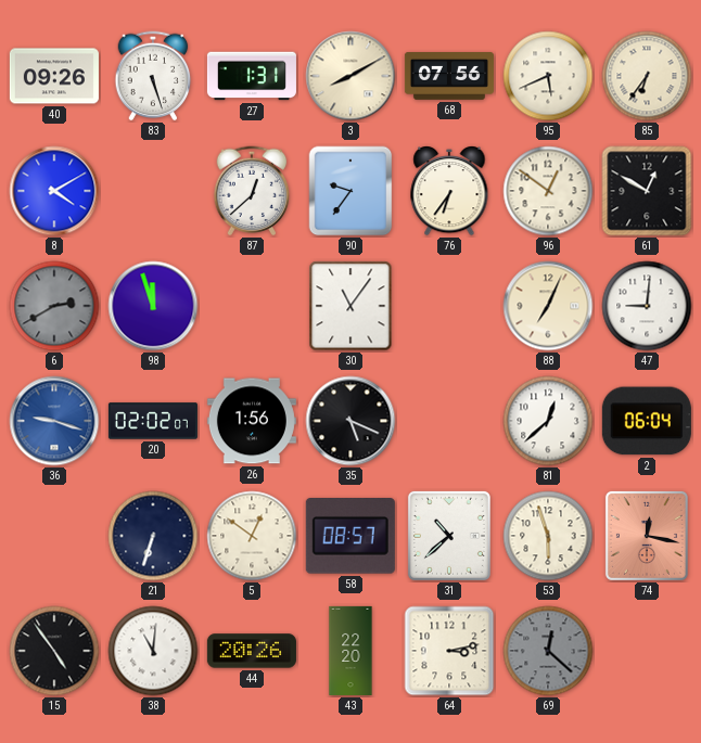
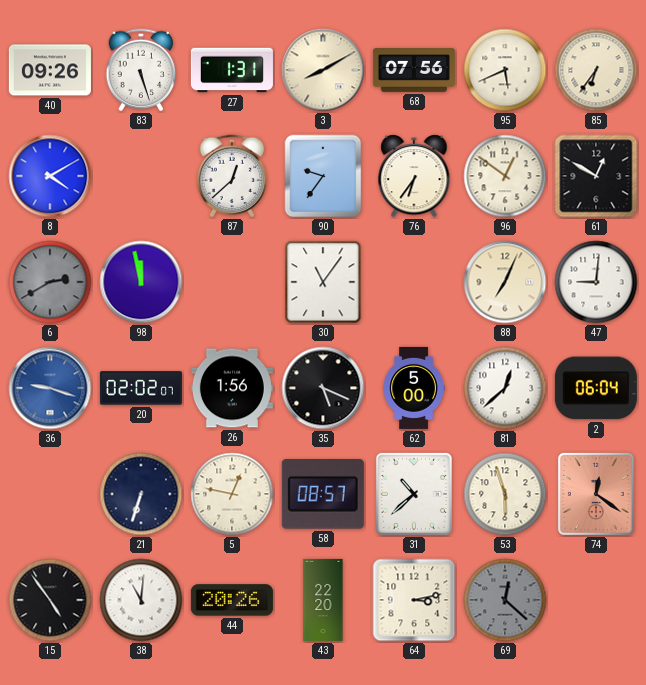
98: 11:57 -> 11:58 (141, 282)
62: none -> 5:00 (414, 388)
5: 12:51 -> 12:47 (232, 494)
74: 12:17 -> 12:21 (596, 494)
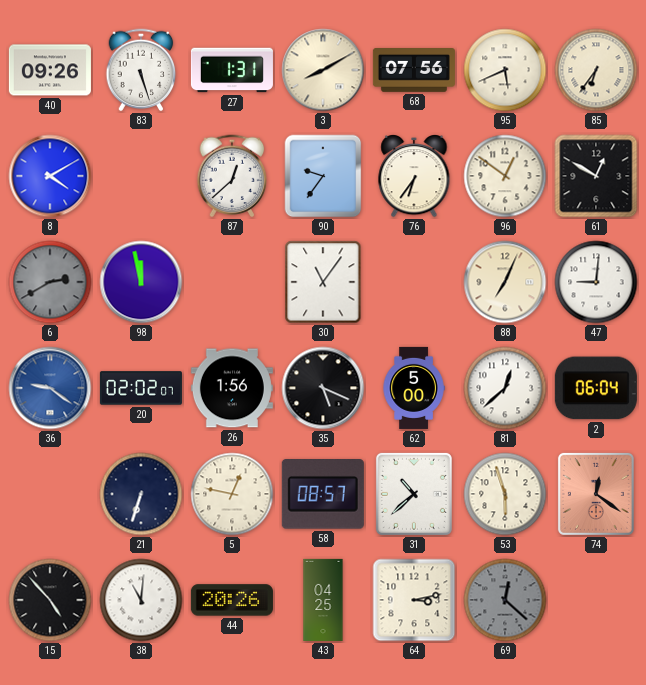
36: 9:18 -> 9:21 (50, 388)
15: 4:54 -> 4:53 (50, 600)
43: 22:20 -> 04:25 (323, 600)
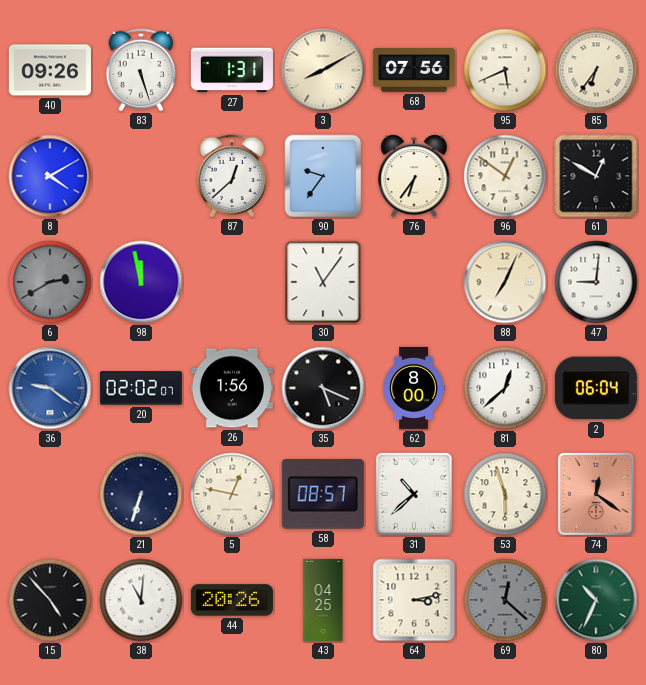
62: 5:00 -> 8:00 (414, 388)
80: none -> 10:34 (596, 600)
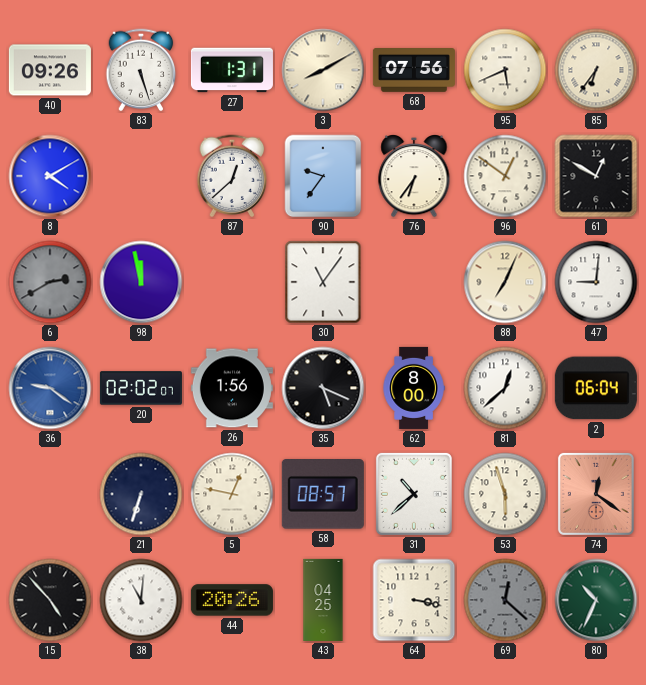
64: 3:13 -> 3:17 (414, 600)
